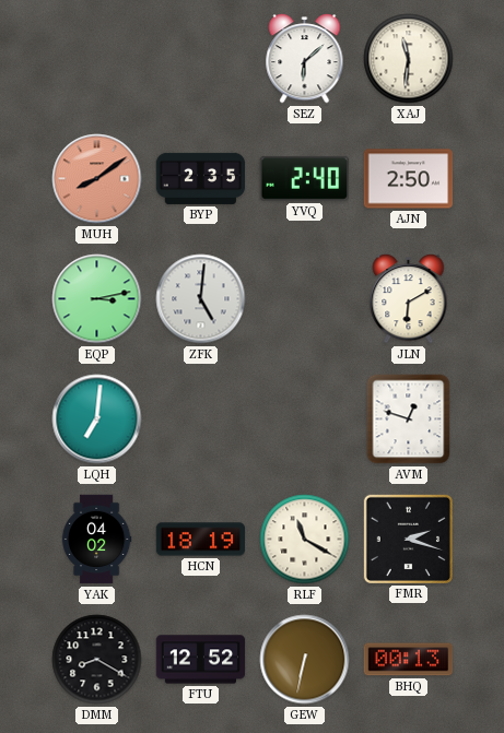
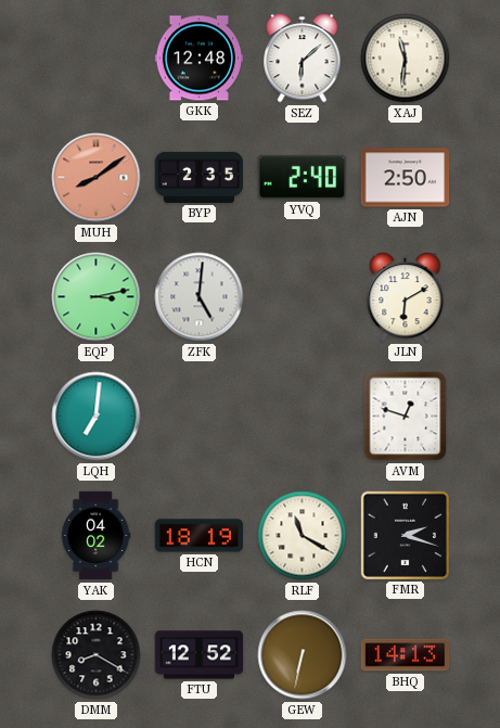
GKK: none -> 12:48 (200, 59)
BHQ: 00:13 -> 14:13 (406, 655)
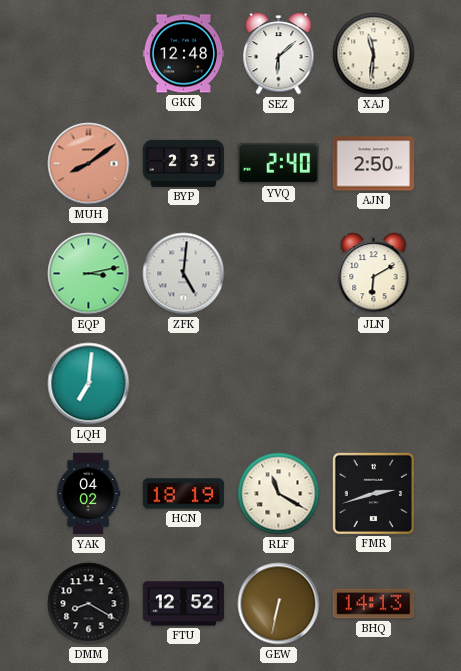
AVM: 12:48 -> none (406, 417)
FMR: 2:18 -> 2:42 (373, 493)
